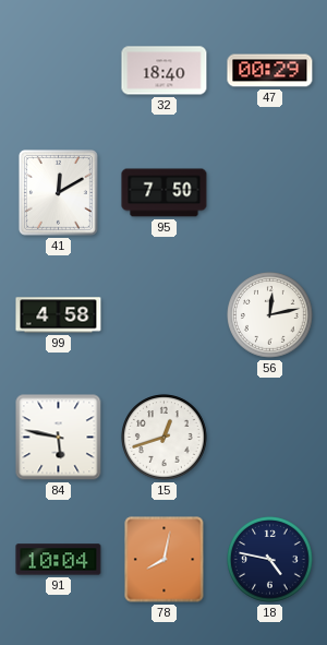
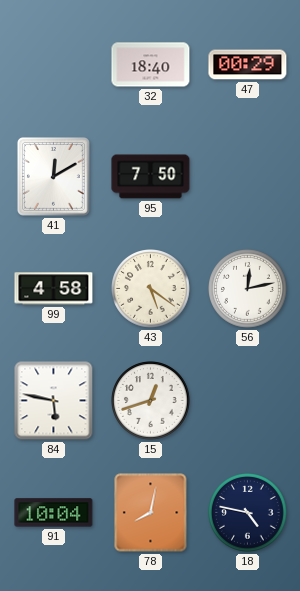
43: none -> 5:21 (151, 289)
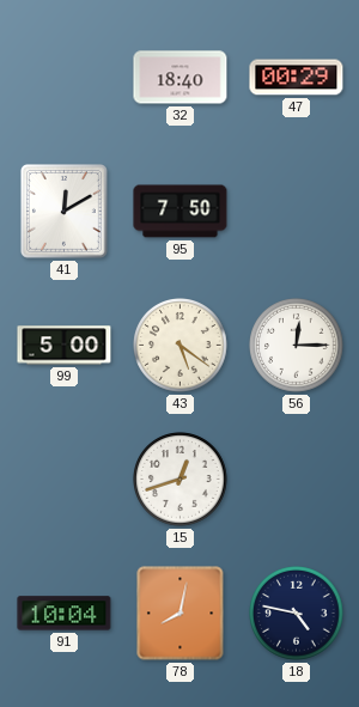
99: 4:58 -> 5:00 (65, 346)
56: 12:13 -> 12:15 (297, 346)
84: 5:47 -> none (54, 401)
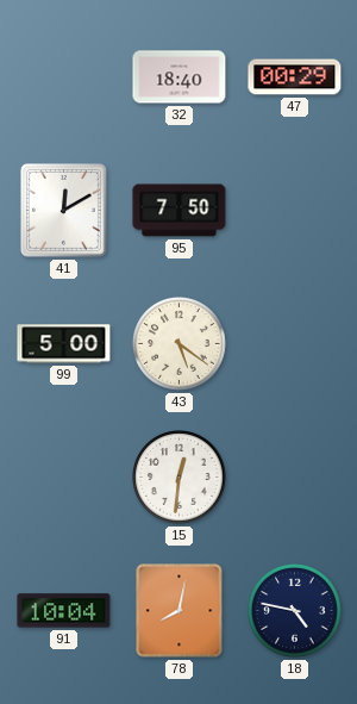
56: 12:15 -> none (297, 346)
15: 12:42 -> 12:31 (180, 478)
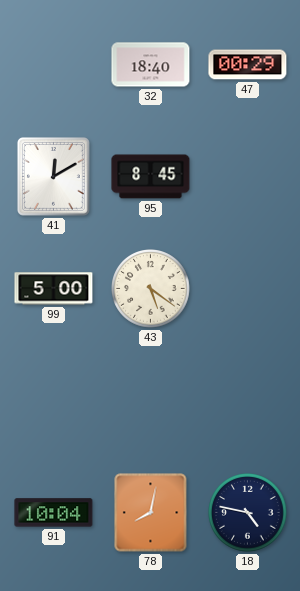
95: 7:50 -> 8:45 (151, 177)
15: 12:31 -> none (180, 478)
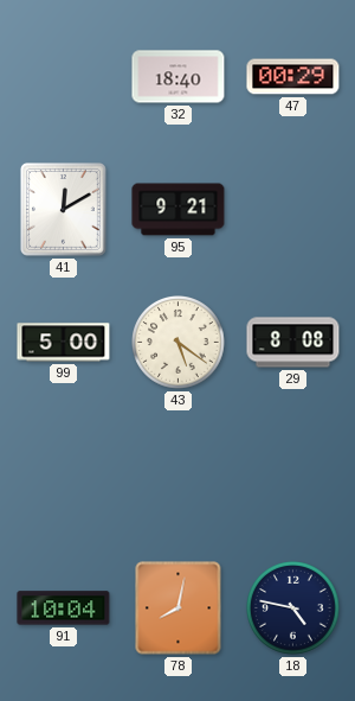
95: 8:45 -> 9:21 (179, 210)
29: none -> 8:08 (293, 343)
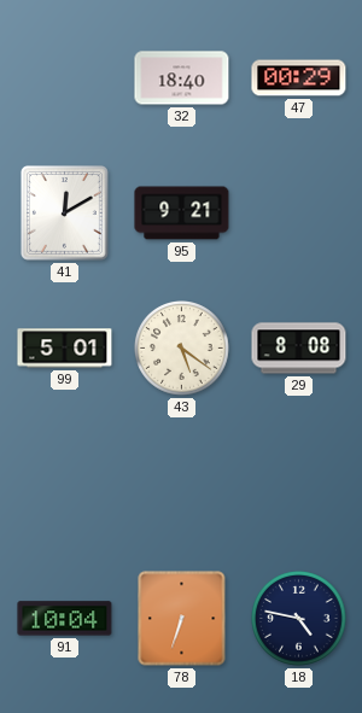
99: 5:00 -> 5:01 (65, 349)
78: 8:02 -> 6:33 (182, 619)
